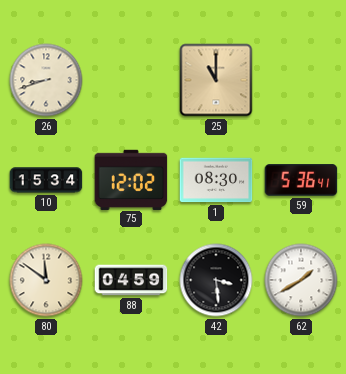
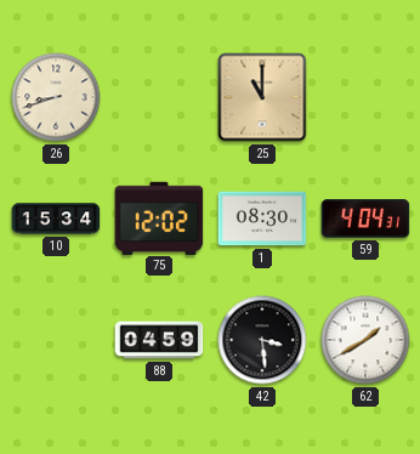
59: 5:36 -> 4:04 (365, 219)
80: 11:51 -> none (46, 280)
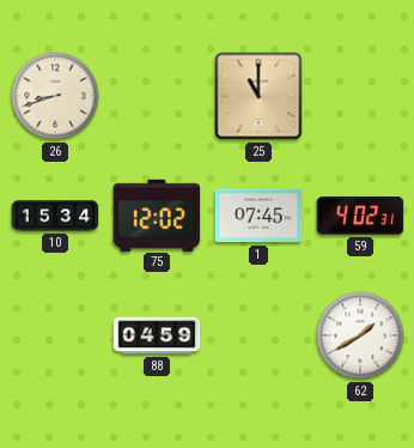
1: 08:30 -> 07:45 (258, 216)
59: 4:04 -> 4:02 (360, 216)
42: 3:29 -> none (262, 340)
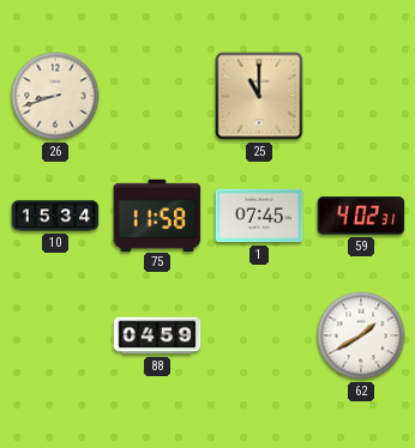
75: 12:02 -> 11:58 (157, 214)
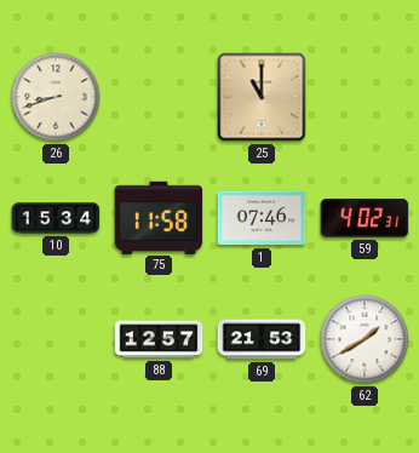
1: 07:45 -> 07:46 (262, 218)
88: 04:59 -> 12:57 (159, 339)
69: none -> 21:53 (262, 339)
